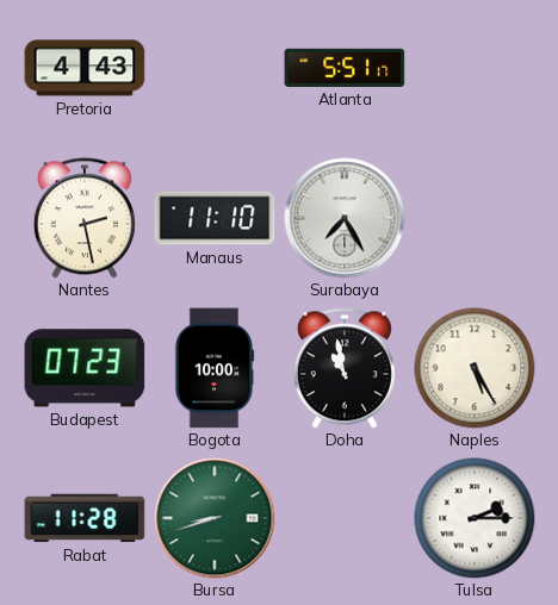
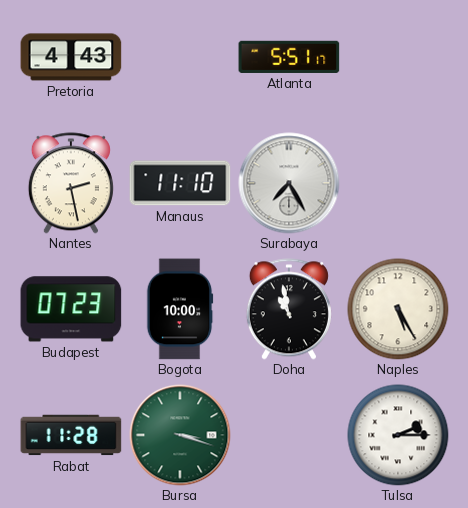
Bursa: 8:42 -> 3:18 (180, 435)
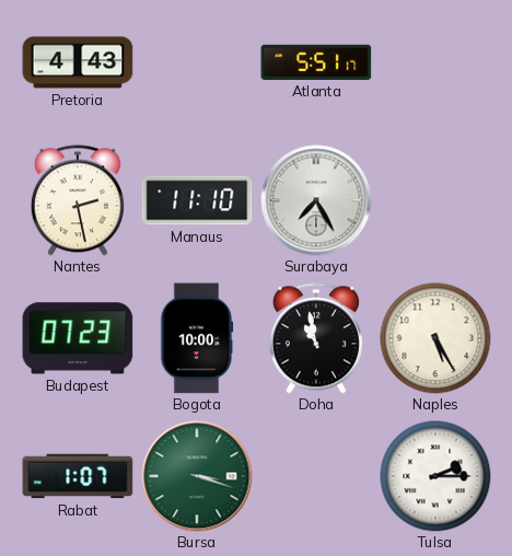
Rabat: 11:28 -> 1:07 (78, 476)
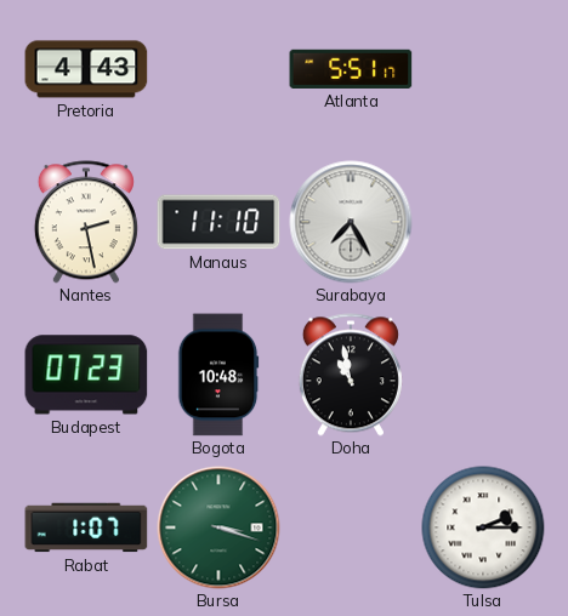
Bogota: 10:00 -> 10:48 (218, 375)
Naples: 5:25 -> none (435, 338)
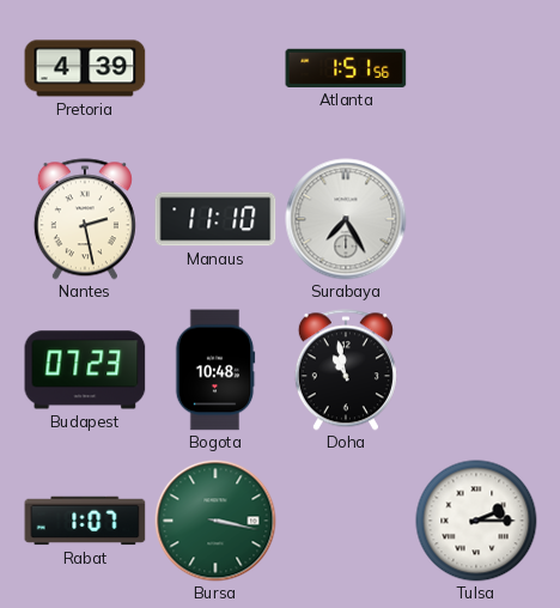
Pretoria: 4:43 -> 4:39 (85, 68)
Atlanta: 5:51 -> 1:51 (346, 68)
Bursa: 3:18 -> 3:17 (215, 521)
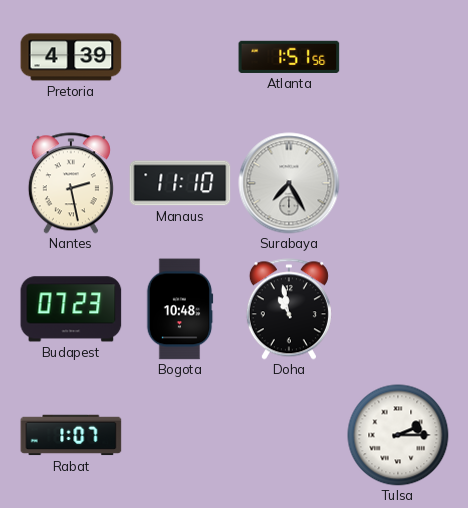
Bursa: 3:17 -> none (215, 521)
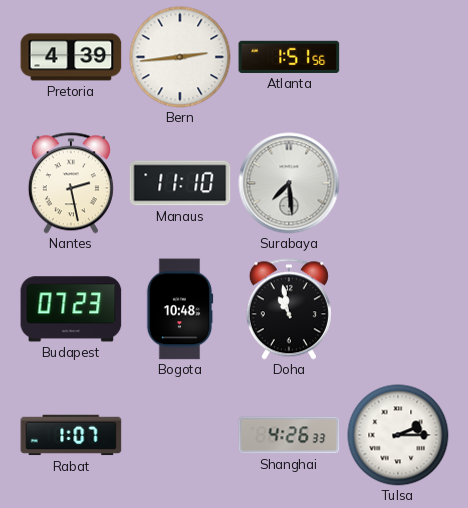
Bern: none -> 2:44 (180, 57)
Surabaya: 7:25 -> 7:29 (289, 183)
Shanghai: none -> 4:26 (289, 435)
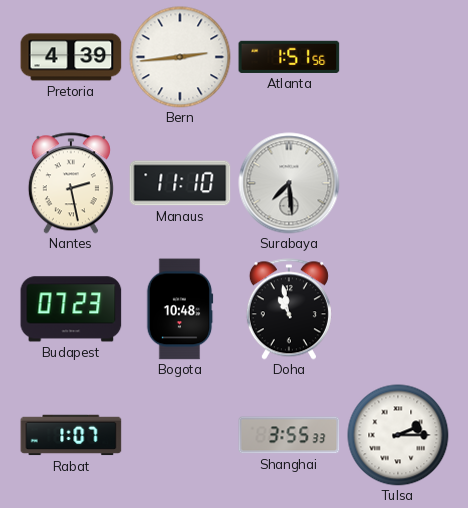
Shanghai: 4:26 -> 3:55 (289, 435)
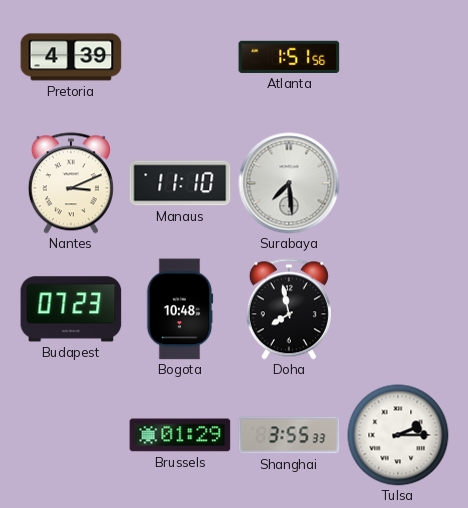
Bern: 2:44 -> none (180, 57)
Nantes: 2:28 -> 3:11 (71, 183)
Doha: 10:58 -> 7:58 (289, 309)
Rabat: 1:07 -> none (71, 435)
Brussels: none -> 01:29 (180, 435)
